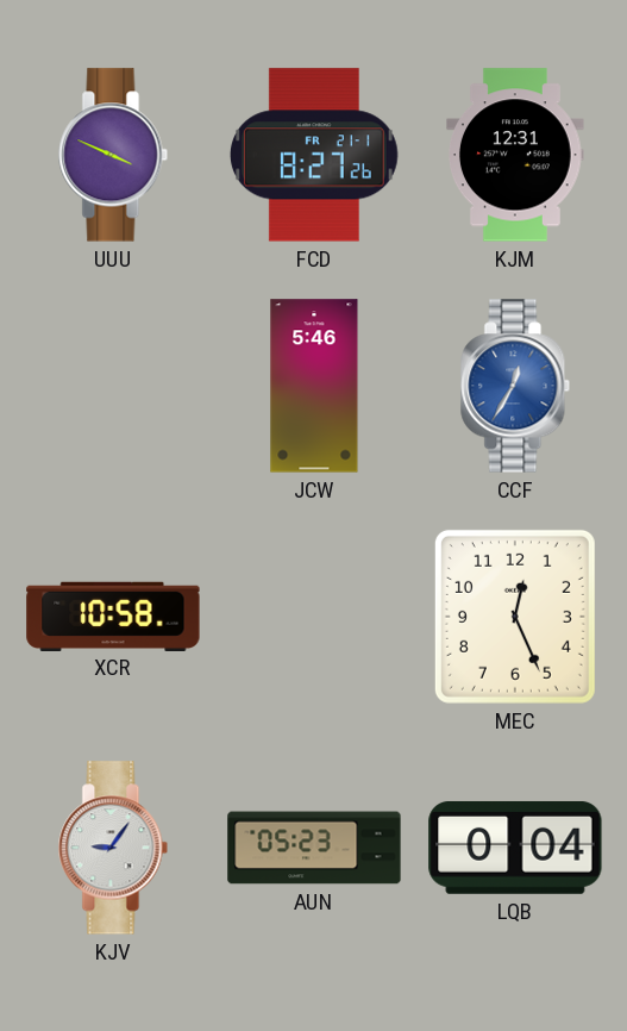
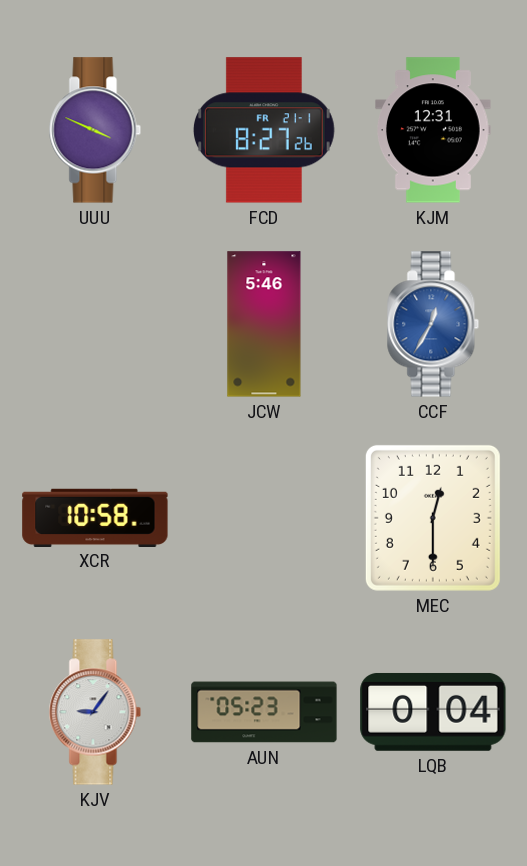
MEC: 12:26 -> 12:30 (433, 518)
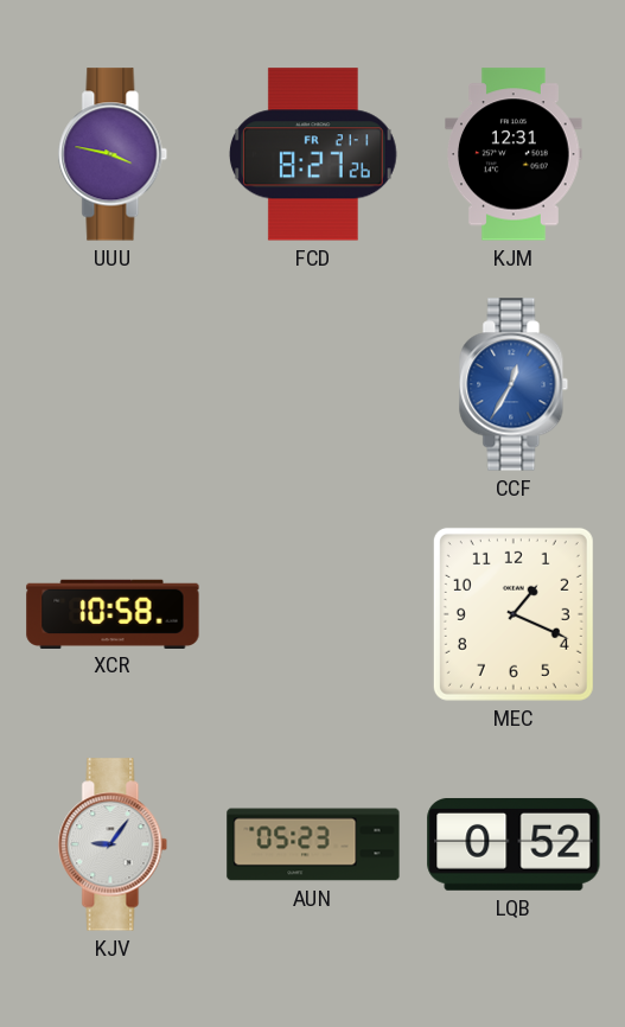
UUU: 3:49 -> 3:47 (113, 154)
JCW: 5:46 -> none (264, 324)
MEC: 12:30 -> 1:19 (514, 614)
LQB: 0:04 -> 0:52 (514, 844)
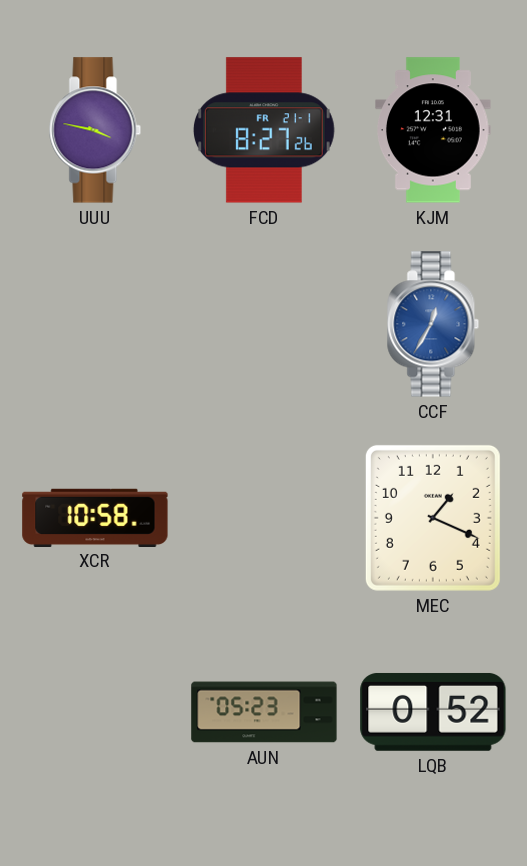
KJV: 9:06 -> none (113, 844)
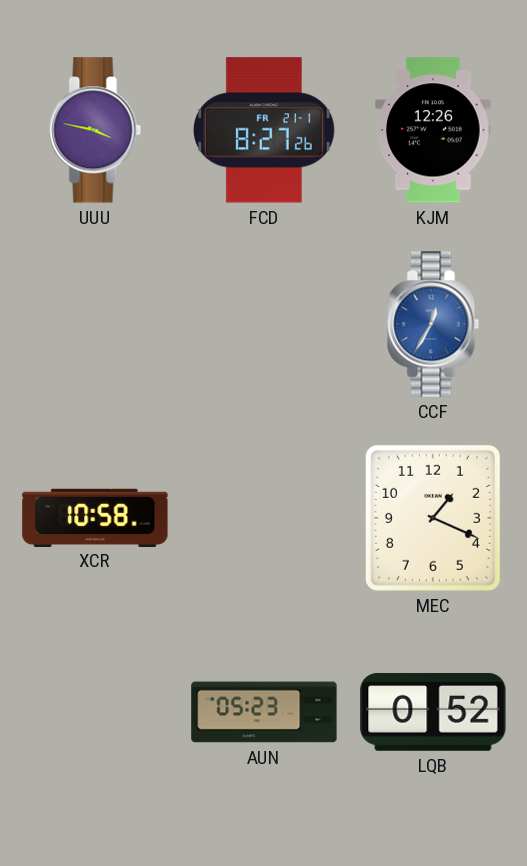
KJM: 12:31 -> 12:26 (434, 130)
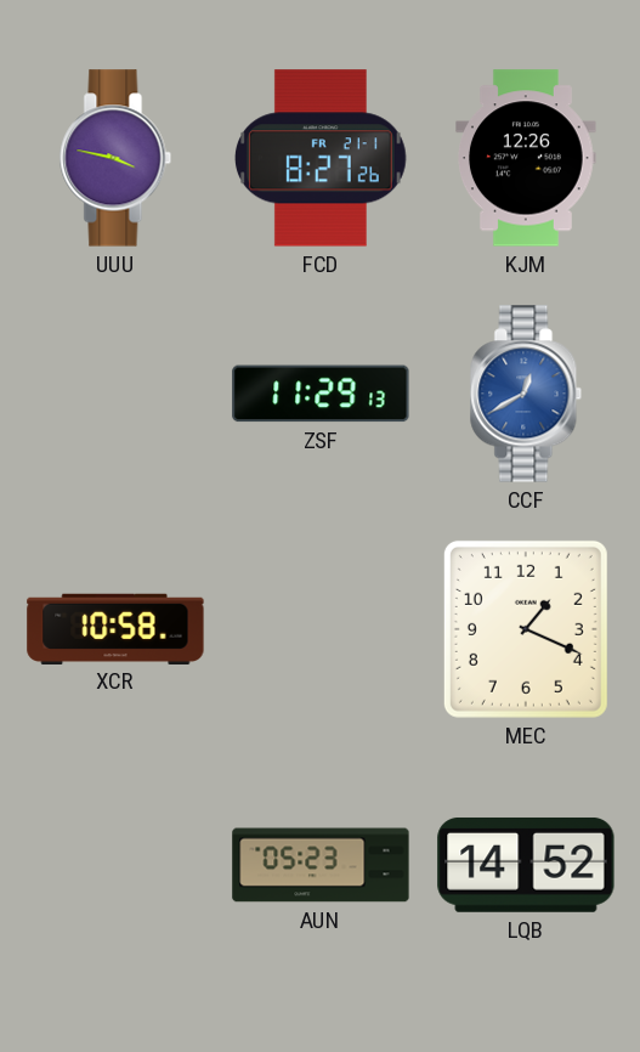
ZSF: none -> 11:29 (321, 394)
CCF: 12:35 -> 12:40 (526, 394)
LQB: 0:52 -> 14:52 (526, 865)
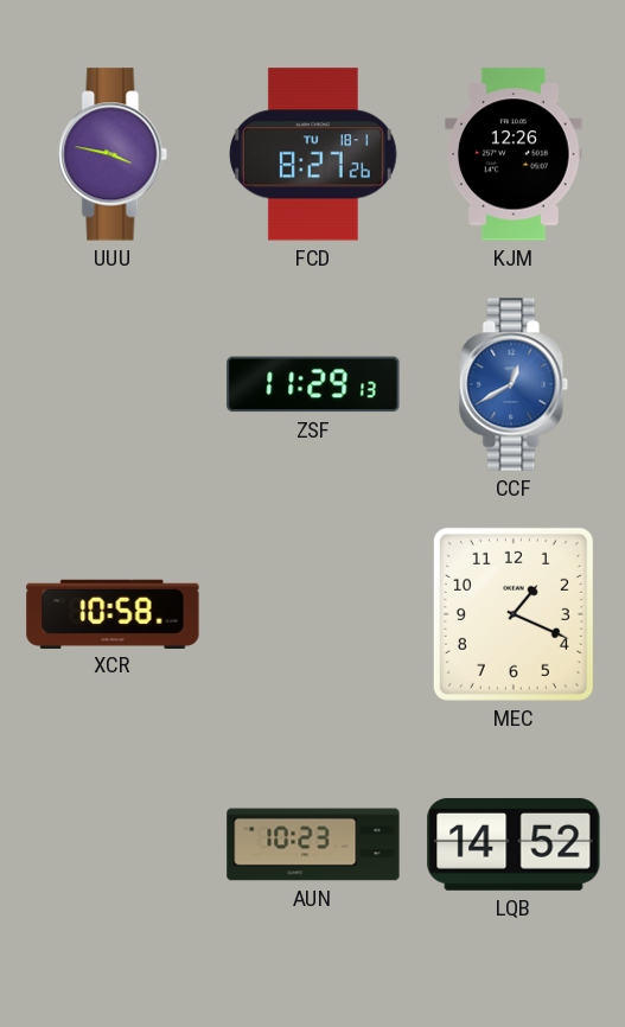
FCD date: FR 21-1 -> TU 18-1 (313, 154)
AUN: 05:23 -> 10:23 (313, 844)
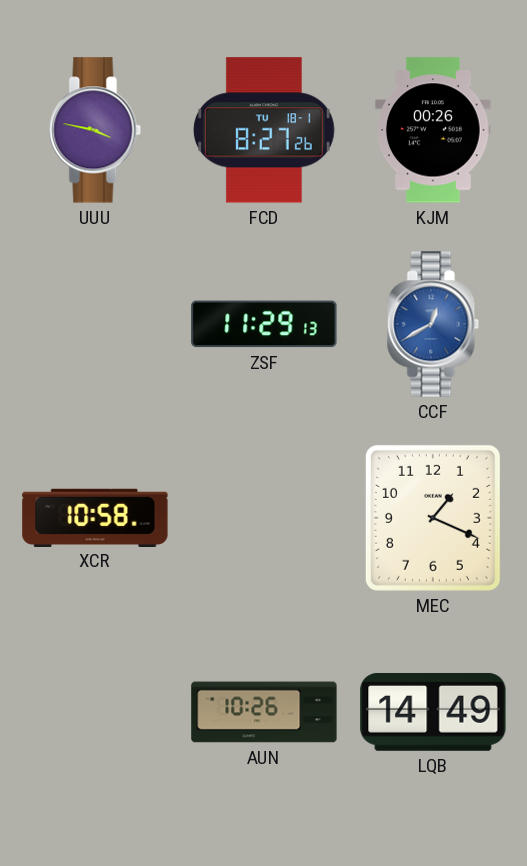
KJM: 12:26 -> 00:26 (434, 130)
AUN: 10:23 -> 10:26 (264, 712)
LQB: 14:52 -> 14:49 (433, 712)
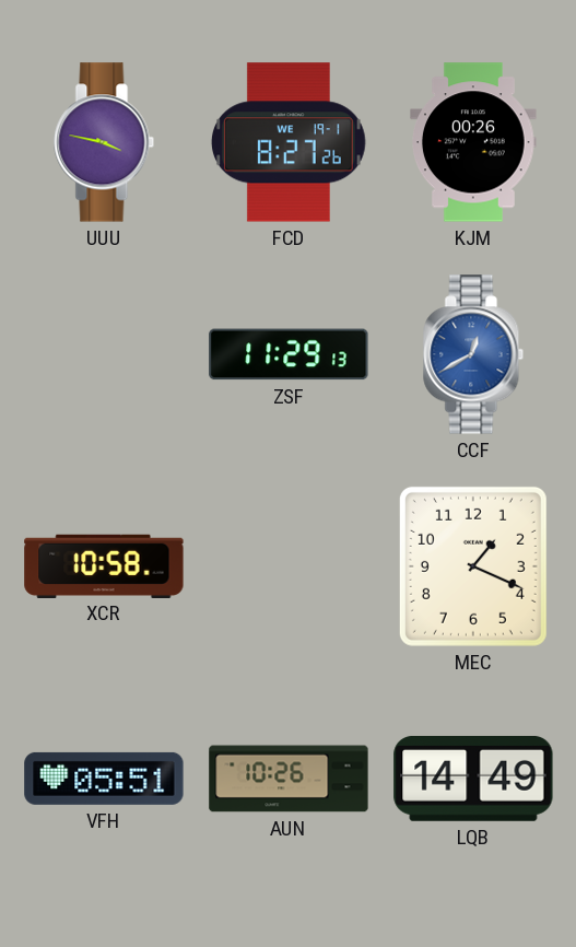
FCD date: TU 18-1 -> WE 19-1 (289, 142)
VFH: none -> 05:51 (104, 779)
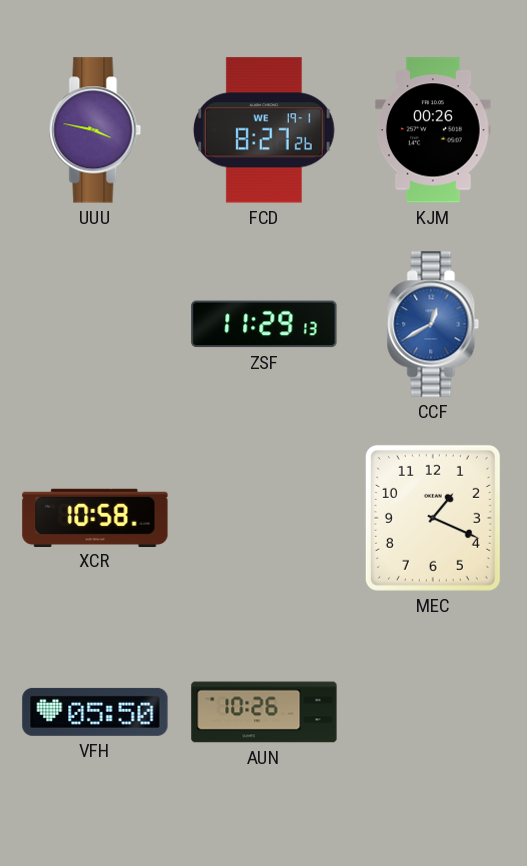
VFH: 05:51 -> 05:50 (95, 712)
LQB: 14:49 -> none (473, 779)
